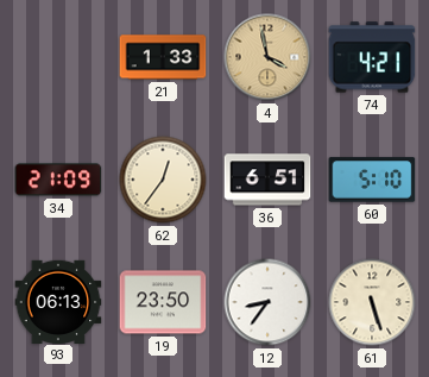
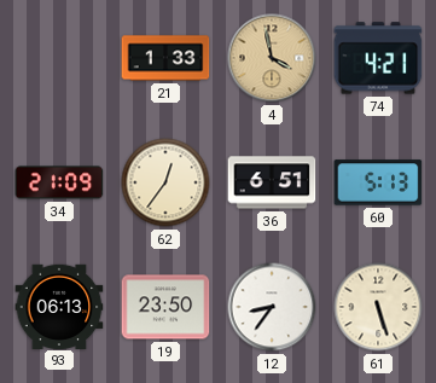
60: 5:10 -> 5:13 (378, 182)
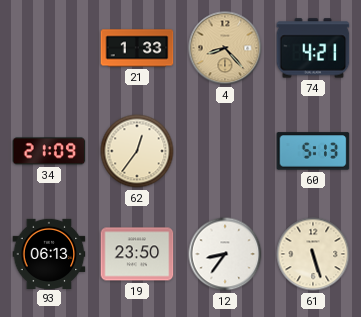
4: 3:58 -> 8:23 (225, 48)
36: 6:51 -> none (272, 182)
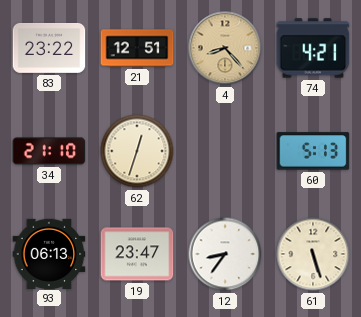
83: none -> 23:22 (49, 48)
21: 1:33 -> 12:51 (137, 48)
34: 21:09 -> 21:10 (49, 151)
62: 12:36 -> 12:33 (137, 151)
19: 23:50 -> 23:47 (137, 254)
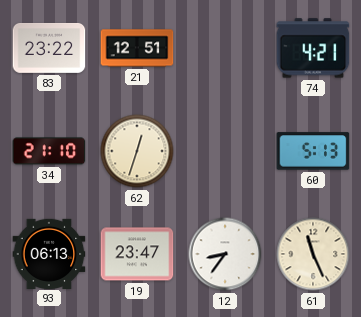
4: 8:23 -> none (225, 48)
61: 5:27 -> 11:26 (313, 254)
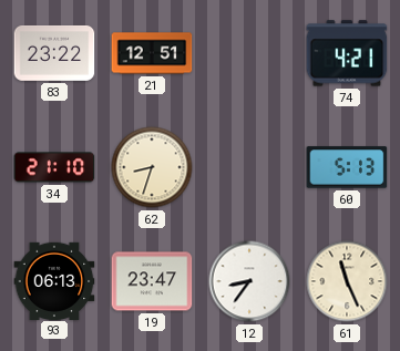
62: 12:33 -> 8:33 (152, 167)
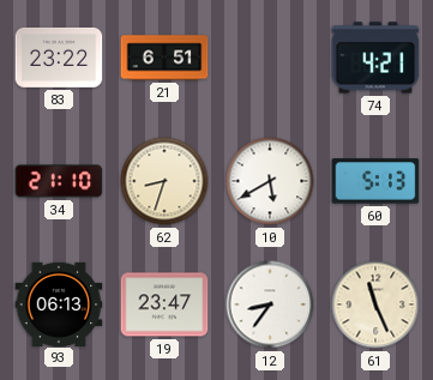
21: 12:51 -> 6:51 (164, 58)
10: none -> 5:40 (270, 181)
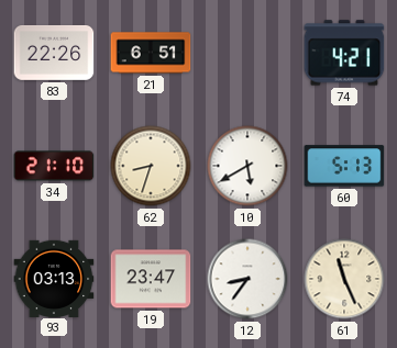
83: 23:22 -> 22:26 (54, 53)
93: 06:13 -> 03:13 (54, 278)
